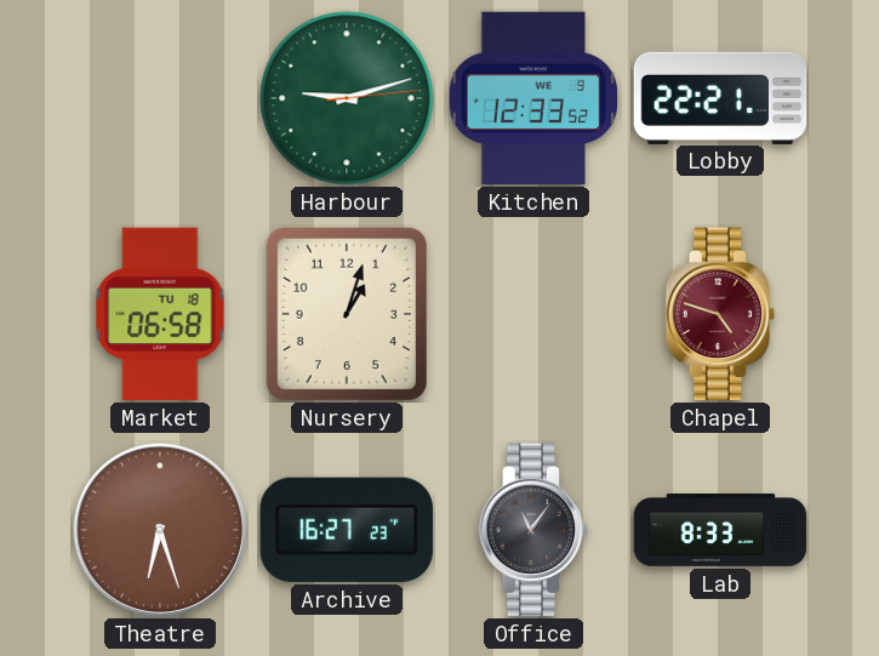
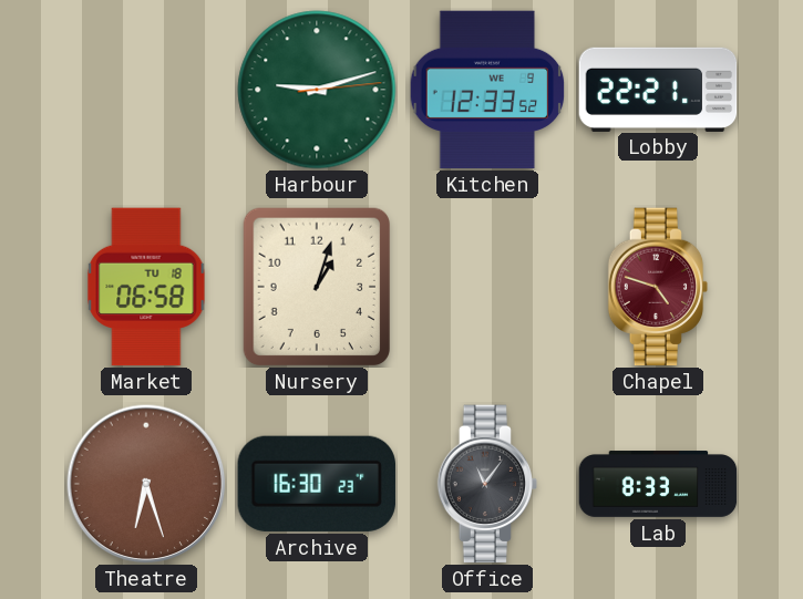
Archive: 16:27 -> 16:30 (317, 484)
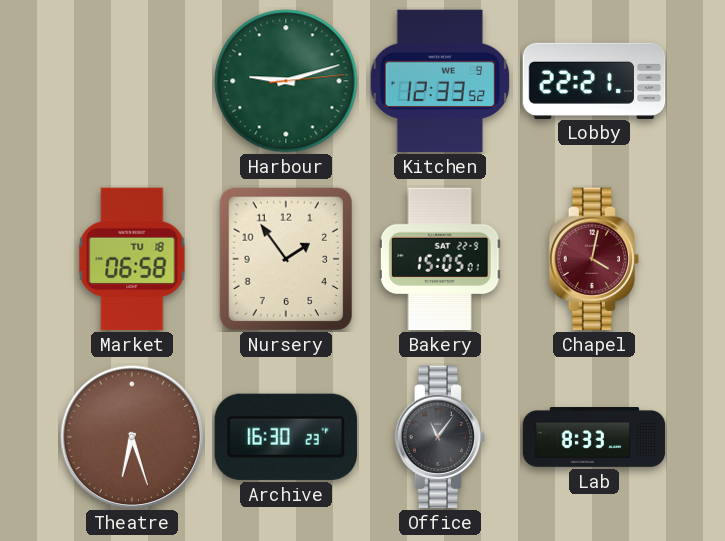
Nursery: 1:03 -> 1:54 (285, 258)
Bakery: none -> 15:05 (440, 259)
Chapel: 4:48 -> 4:02 (594, 259)
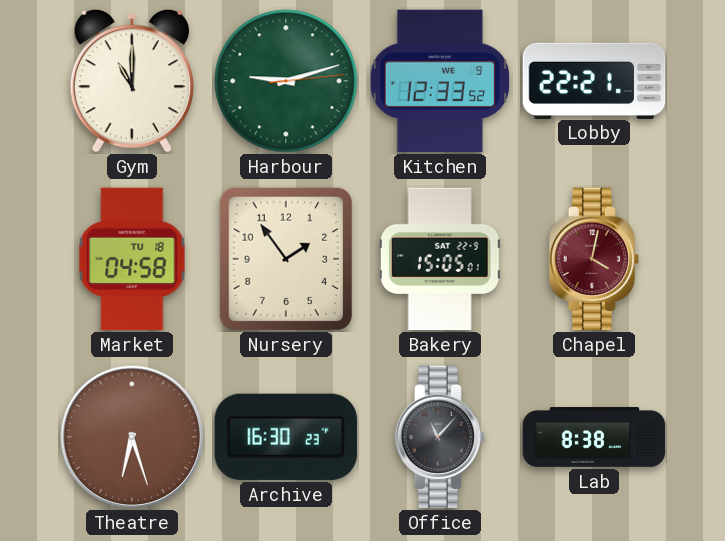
Gym: none -> 11:00 (132, 82)
Market: 06:58 -> 04:58 (132, 259)
Office: 11:06 -> 11:07 (440, 437)
Lab: 8:33 -> 8:38 (594, 437)
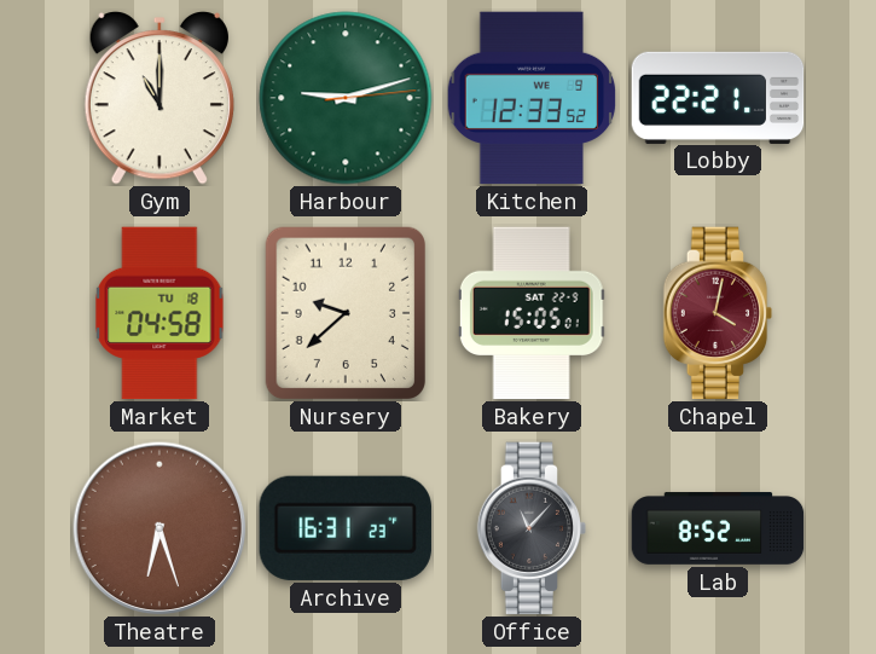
Nursery: 1:54 -> 9:38 (344, 312)
Archive: 16:30 -> 16:31 (346, 528)
Lab: 8:38 -> 8:52 (718, 528)
